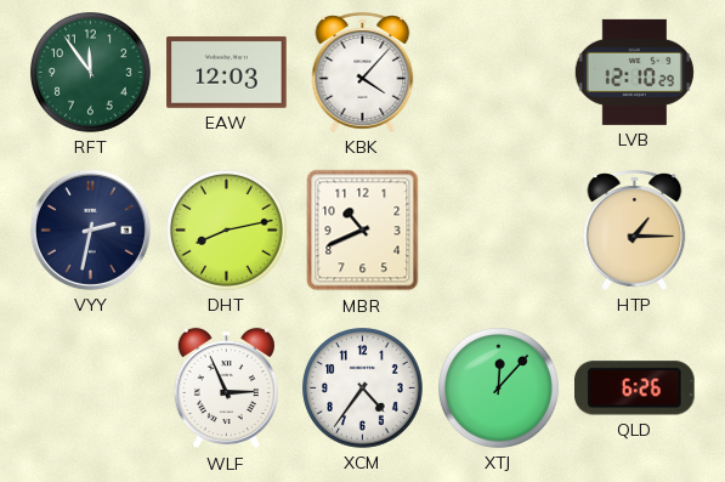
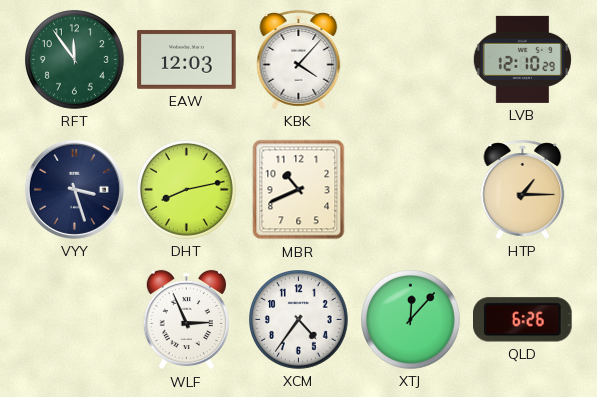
VYY: 2:32 -> 3:27 (74, 189)
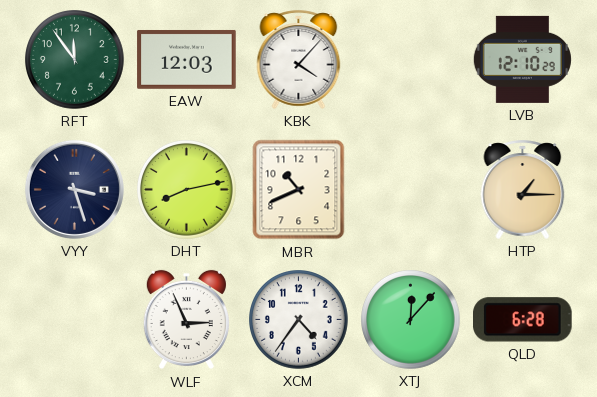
QLD: 6:26 -> 6:28 (523, 320)
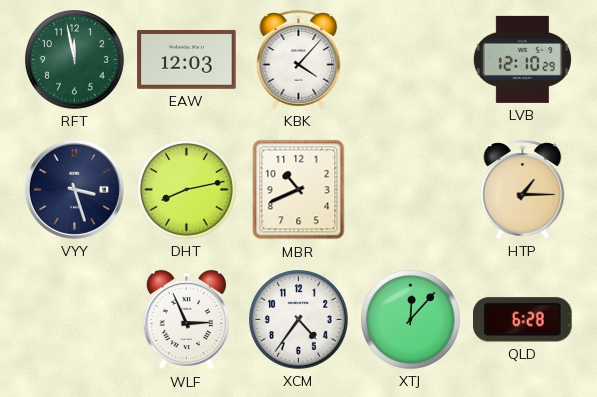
RFT: 11:54 -> 11:58 (75, 60)
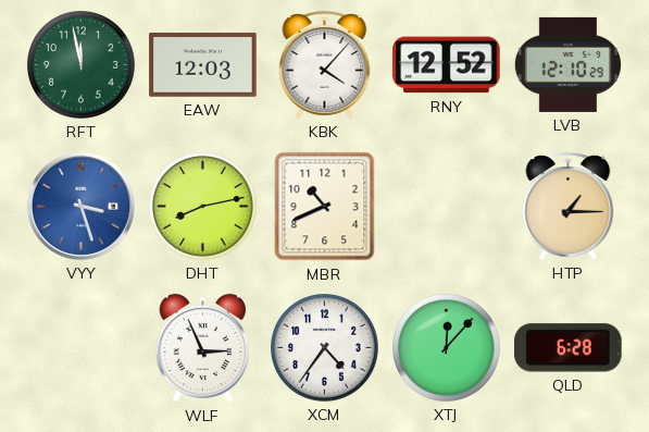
RNY: none -> 12:52 (447, 65)
VYY dial: navy -> blue (80, 206)
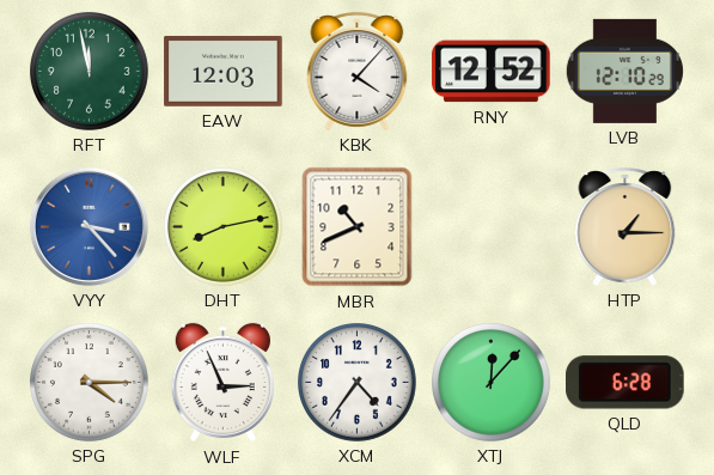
VYY: 3:27 -> 3:23 (89, 226)
SPG: none -> 4:15 (90, 383)
